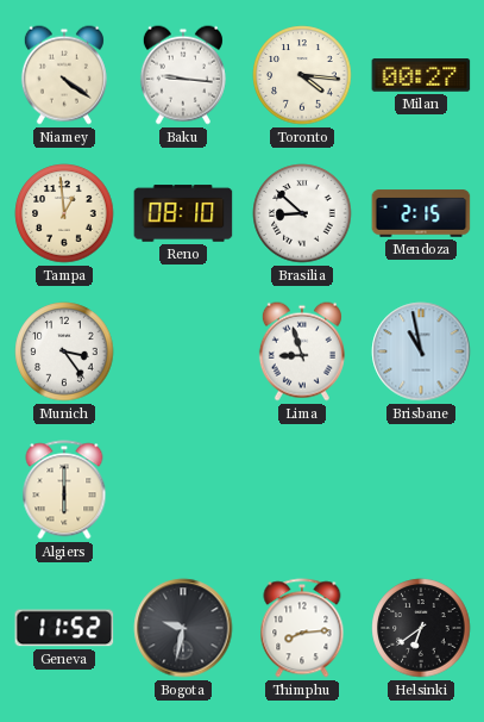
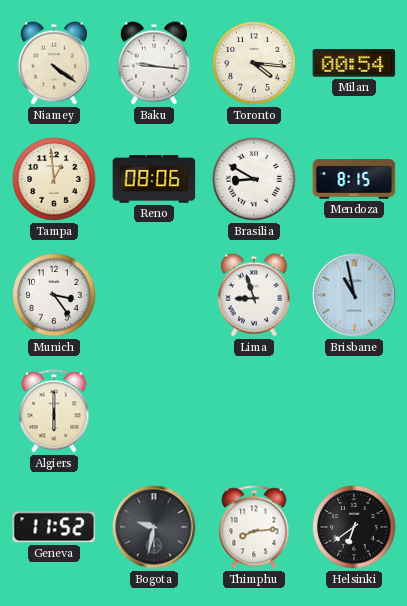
Milan: 00:27 -> 00:54 (354, 63)
Reno: 08:10 -> 08:06 (154, 179)
Brasilia: 8:52 -> 8:50 (254, 179)
Mendoza: 2:15 -> 8:15 (354, 179)
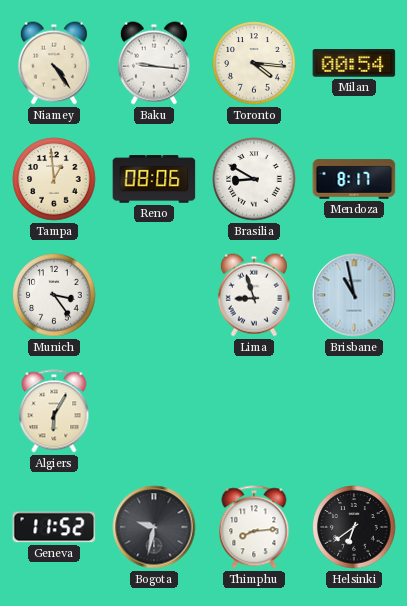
Niamey: 4:21 -> 4:24 (54, 63)
Mendoza: 8:15 -> 8:17 (354, 179)
Algiers: 6:00 -> 6:05 (54, 411)
